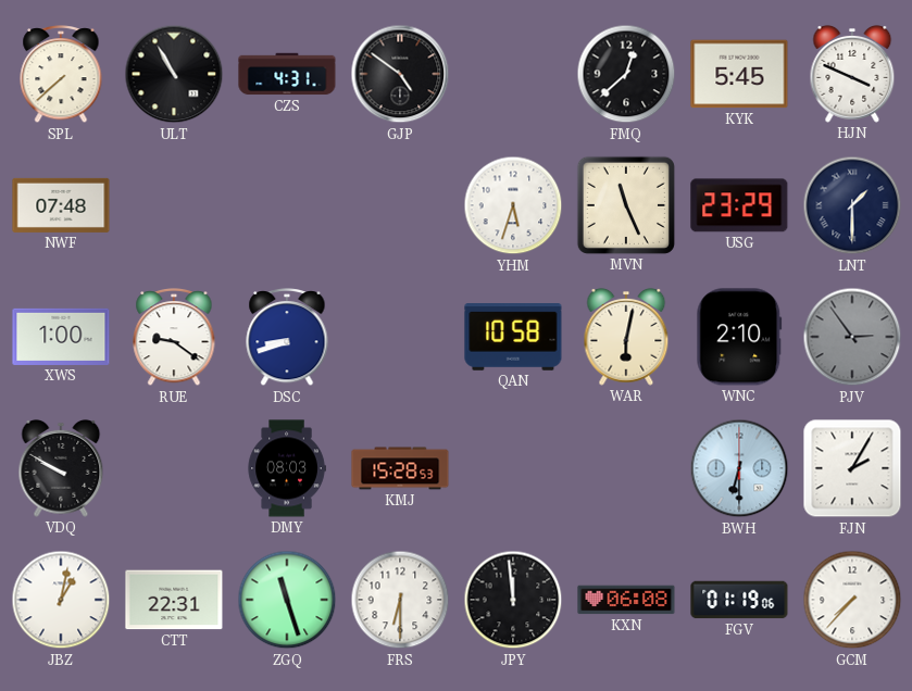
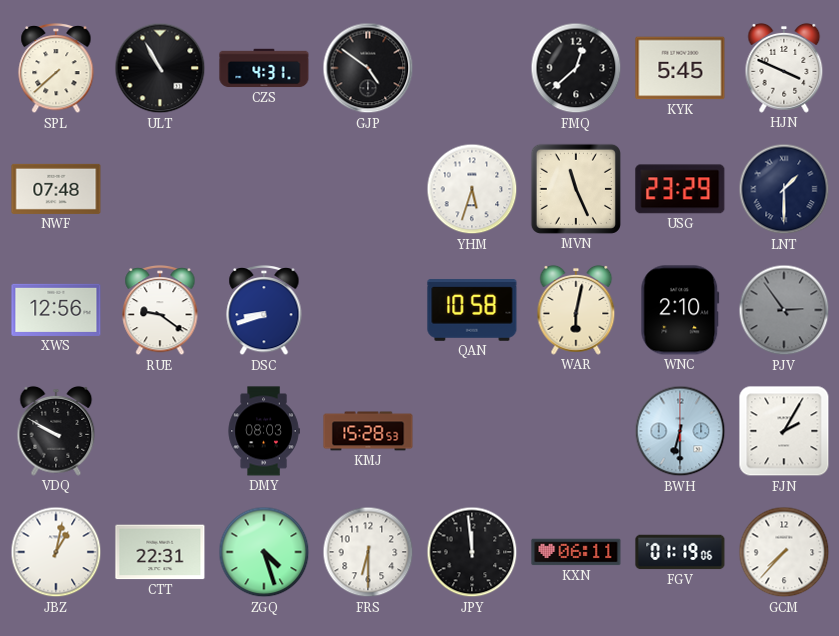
XWS: 1:00 -> 12:56 (56, 310)
ZGQ: 11:27 -> 4:27 (264, 552)
KXN: 06:08 -> 06:11 (576, 552)
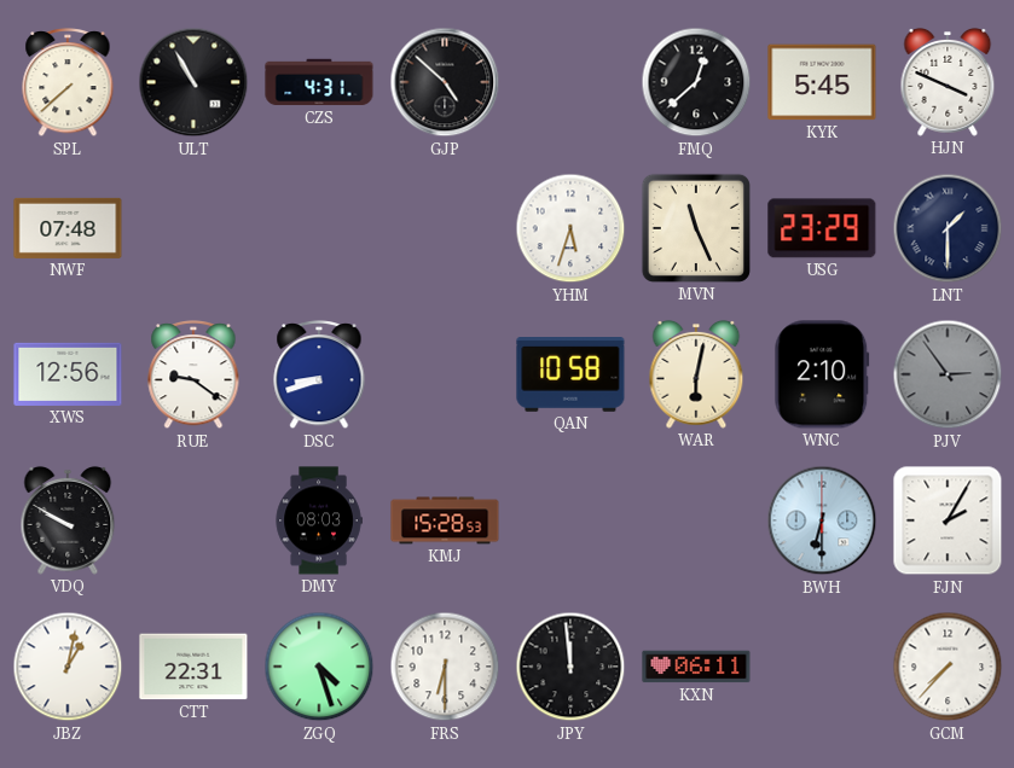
GJP: 4:51 -> 4:52 (445, 82)
FGV: 01:19 -> none (680, 552)
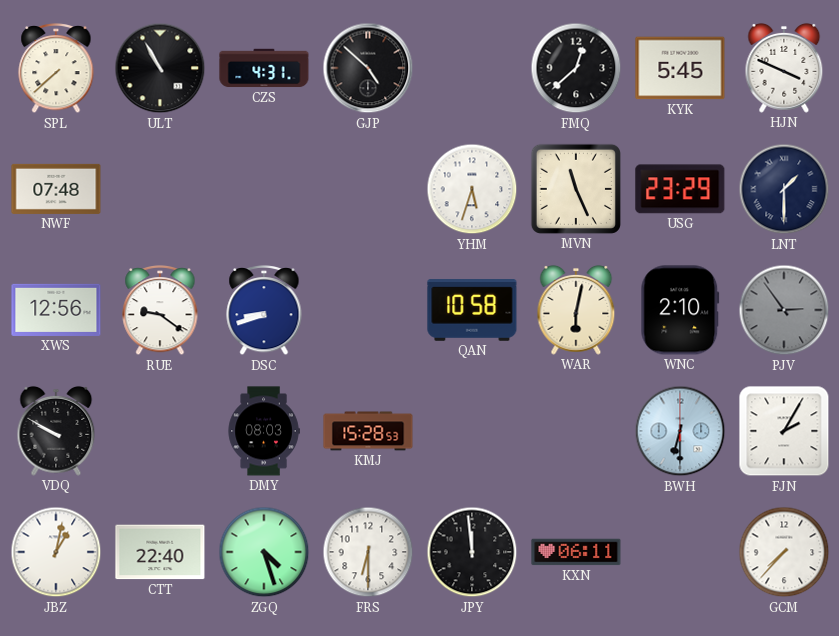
CTT: 22:31 -> 22:40 (160, 552)
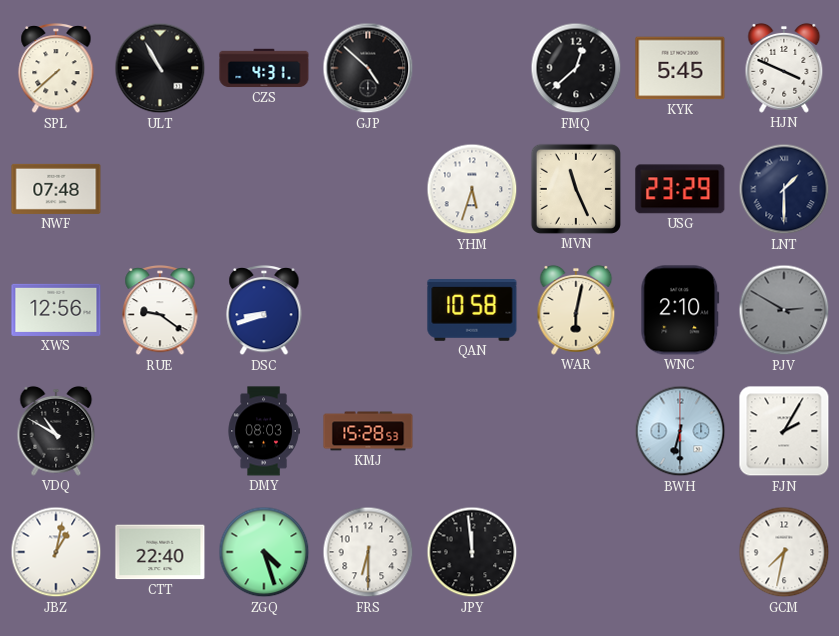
PJV: 2:54 -> 2:50 (784, 310)
VDQ: 9:50 -> 10:50 (56, 431)
KXN: 06:11 -> none (576, 552)
GCM: 7:37 -> 7:32 (784, 552)
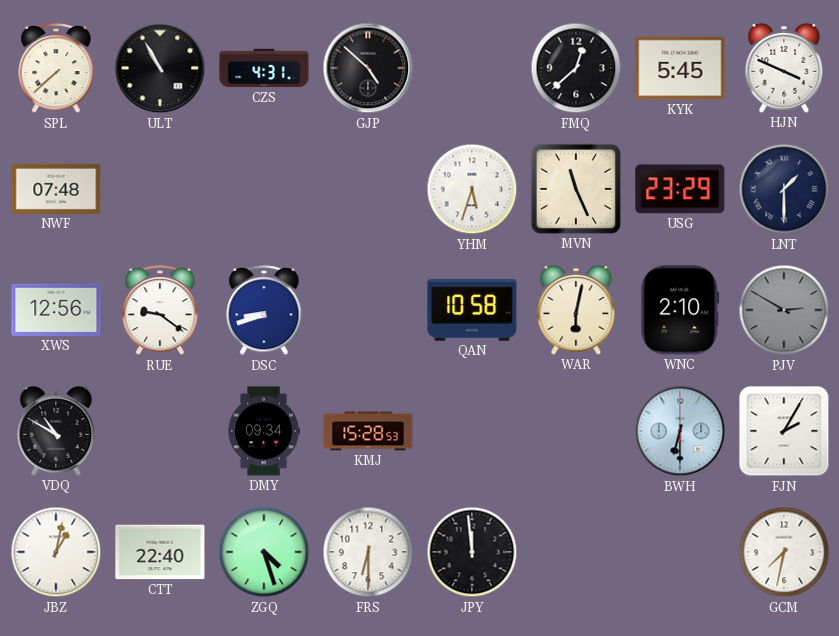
DMY: 08:03 -> 09:34 (264, 431)
